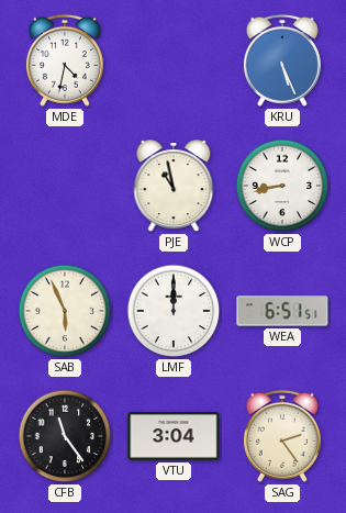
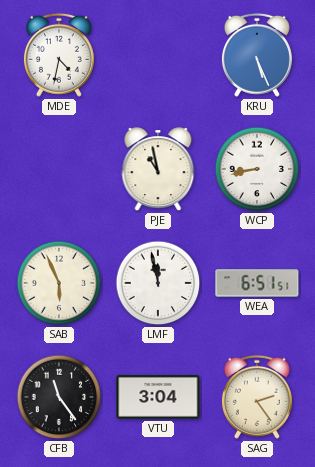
LMF: 12:00 -> 11:58 (158, 283)
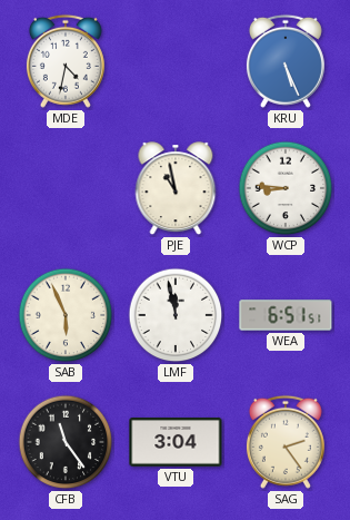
WCP: 8:43 -> 8:46 (286, 188)
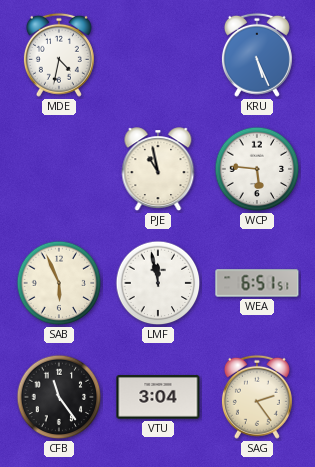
WCP: 8:46 -> 5:46 (257, 169)
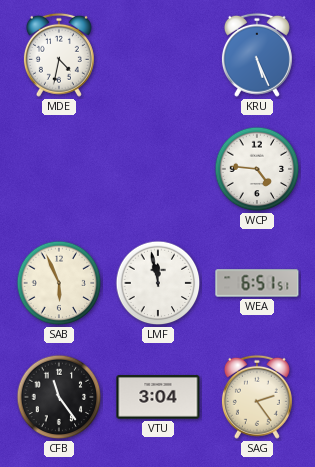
PJE: 10:58 -> none (158, 170)
WCP: 5:46 -> 4:46 (257, 169)
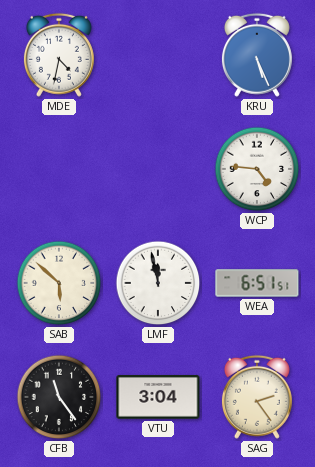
SAB: 5:56 -> 5:52 (59, 283)
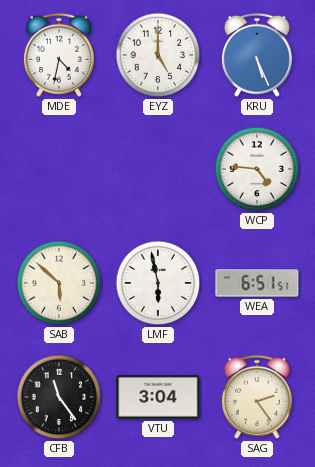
EYZ: none -> 5:00 (158, 55)
LMF: 11:58 -> 5:58 (158, 283)
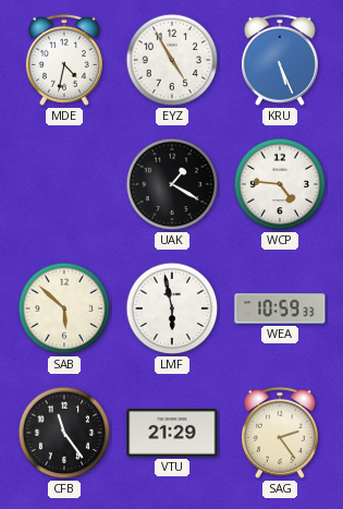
EYZ: 5:00 -> 4:55 (172, 60)
UAK: none -> 1:20 (172, 184)
WEA: 6:51 -> 10:59 (280, 308)
VTU: 3:04 -> 21:29 (172, 433)
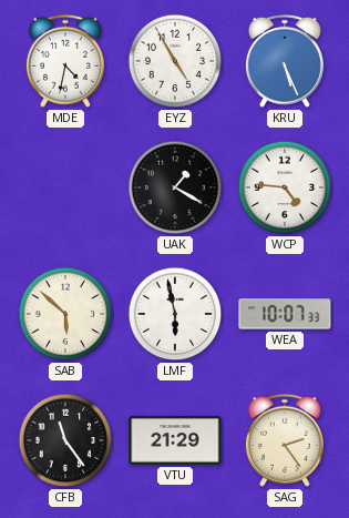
WEA: 10:59 -> 10:07 (285, 314)
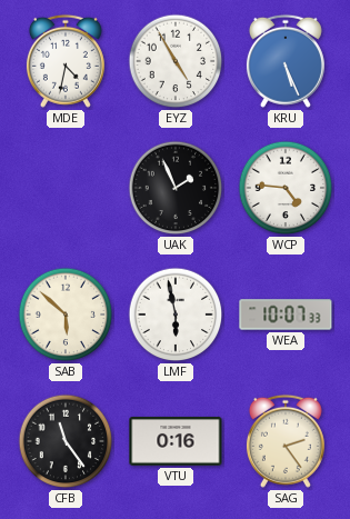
UAK: 1:20 -> 1:56 (176, 188)
VTU: 21:29 -> 0:16 (176, 441)
